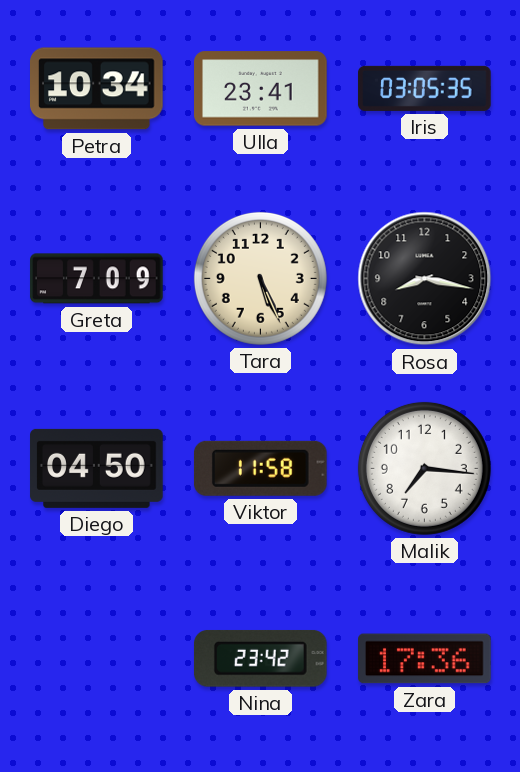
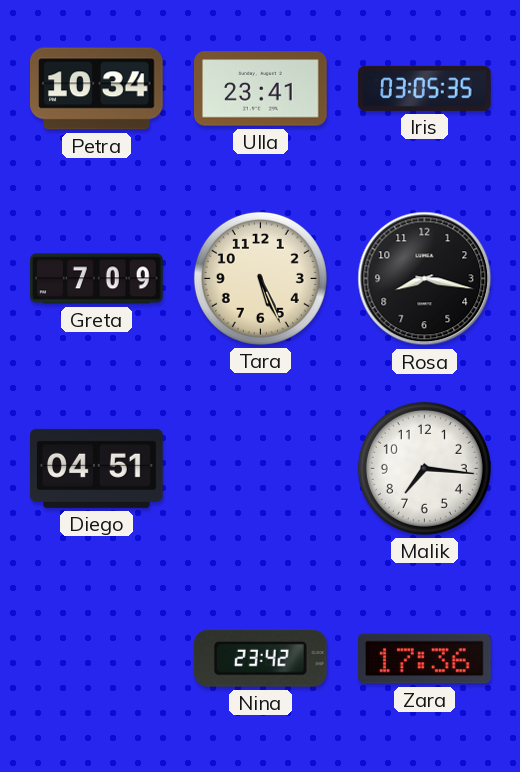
Diego: 04:50 -> 04:51 (97, 468)
Viktor: 11:58 -> none (260, 468)
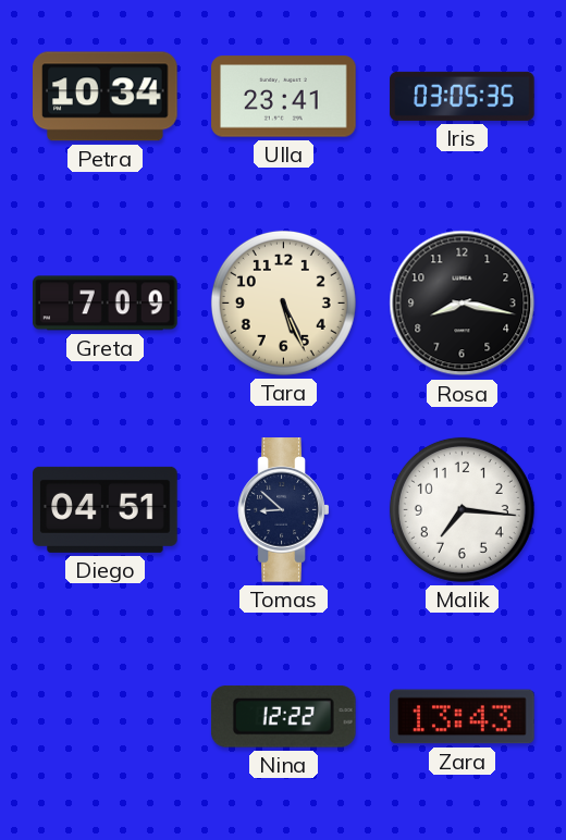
Tomas: none -> 8:52 (284, 510)
Nina: 23:42 -> 12:22 (283, 716)
Zara: 17:36 -> 13:43 (463, 717)
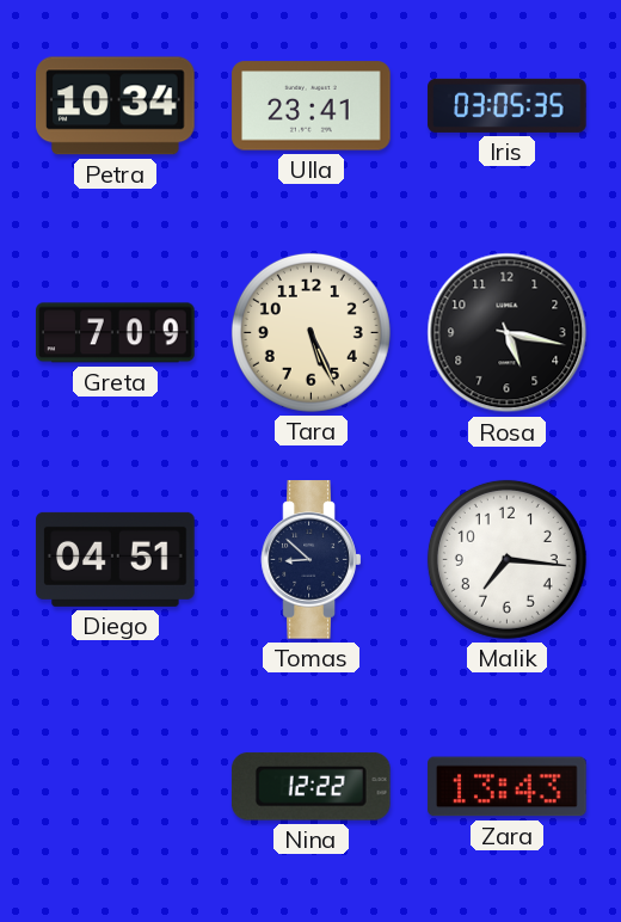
Rosa: 8:17 -> 5:17 (508, 333)
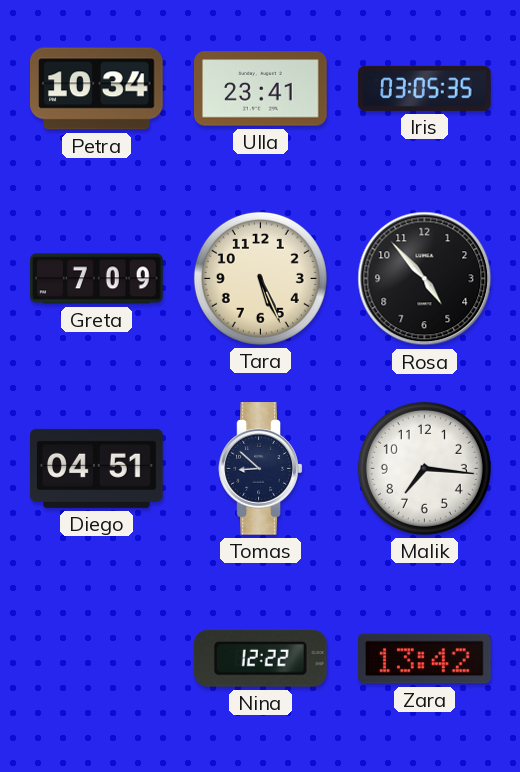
Rosa: 5:17 -> 4:53 (425, 279)
Zara: 13:43 -> 13:42 (425, 659)
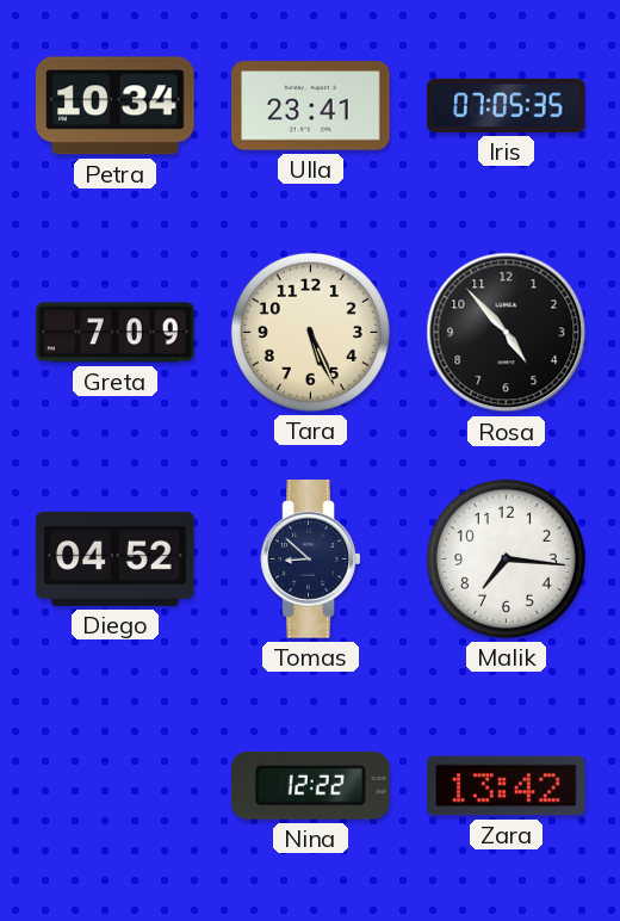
Iris: 03:05 -> 07:05 (507, 105)
Diego: 04:51 -> 04:52 (116, 558)
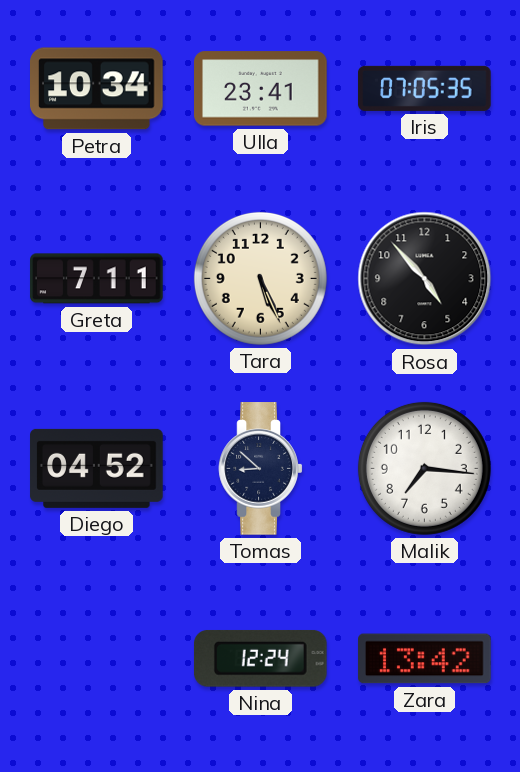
Greta: 7:09 -> 7:11 (97, 279)
Nina: 12:22 -> 12:24 (260, 658)
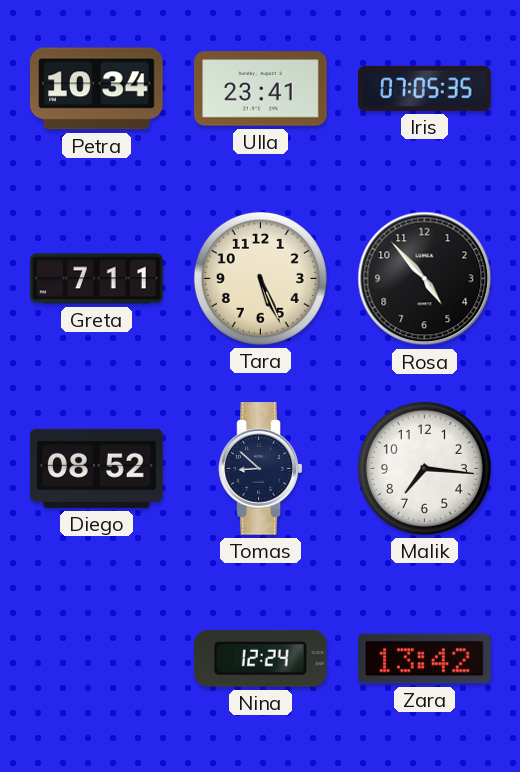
Diego: 04:52 -> 08:52 (97, 468)
